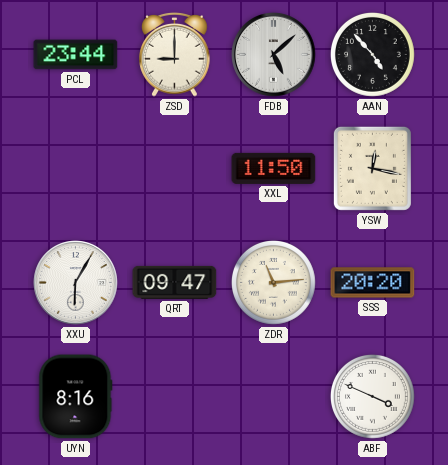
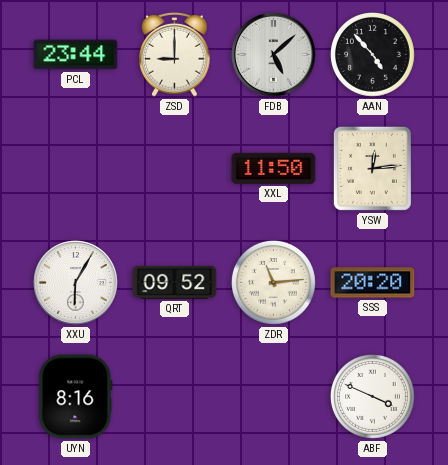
YSW: 12:17 -> 12:14 (372, 168)
QRT: 09:47 -> 09:52 (175, 282)
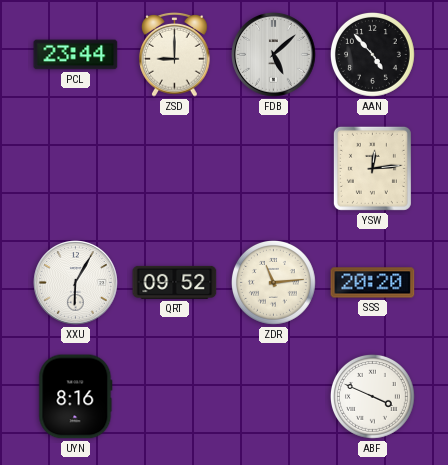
XXL: 11:50 -> none (274, 168)
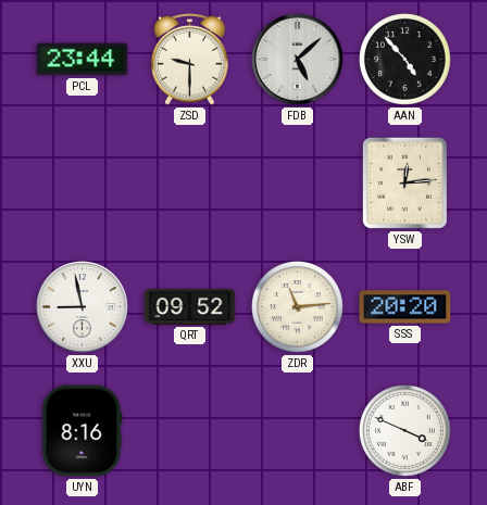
ZSD: 9:00 -> 9:30 (190, 60)
XXU: 6:05 -> 8:58 (83, 307)
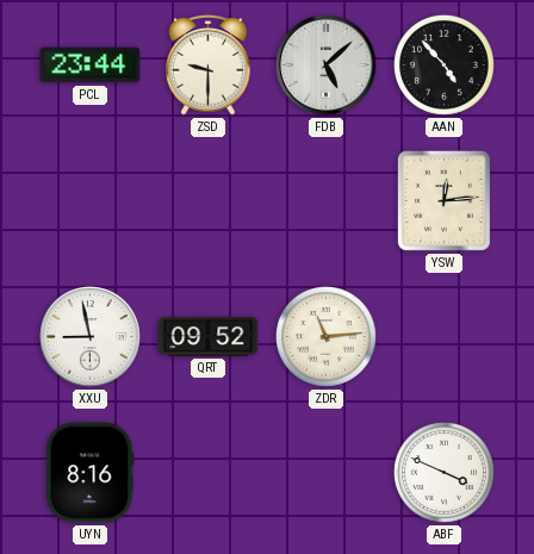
SSS: 20:20 -> none (405, 307)
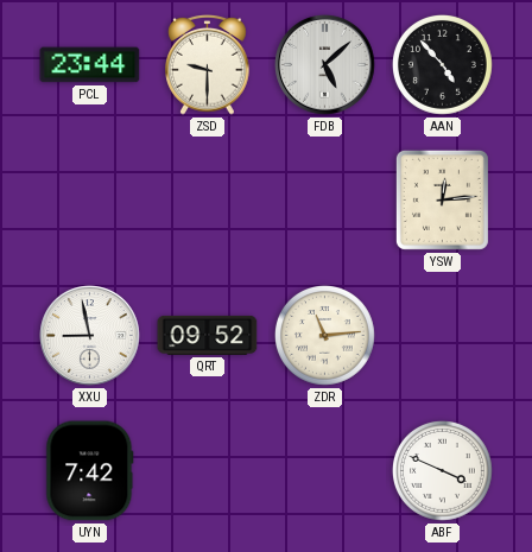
UYN: 8:16 -> 7:42 (90, 471)
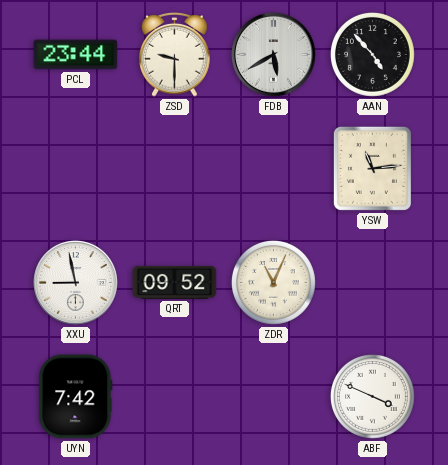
FDB: 5:08 -> 5:40 (274, 55)
YSW: 12:14 -> 11:14 (372, 168)
ZDR: 11:14 -> 11:04 (273, 282)
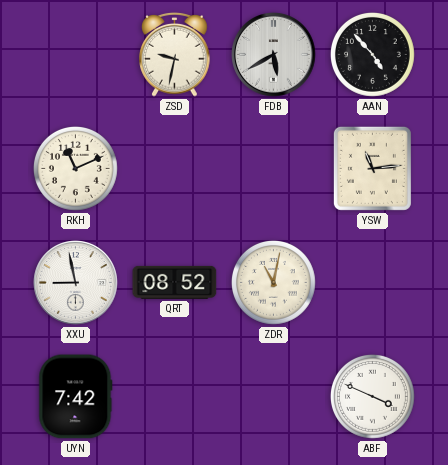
PCL: 23:44 -> none (76, 55)
ZSD: 9:30 -> 9:32 (175, 55)
RKH: none -> 11:11 (75, 168)
QRT: 09:52 -> 08:52 (175, 282)
ZDR: 11:04 -> 11:02 (273, 282)
